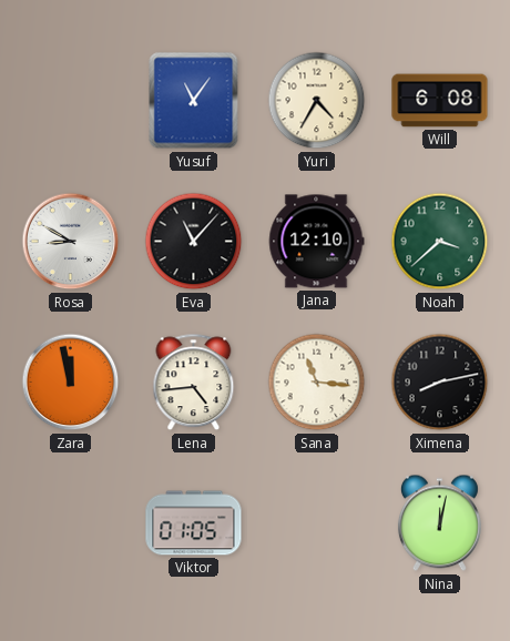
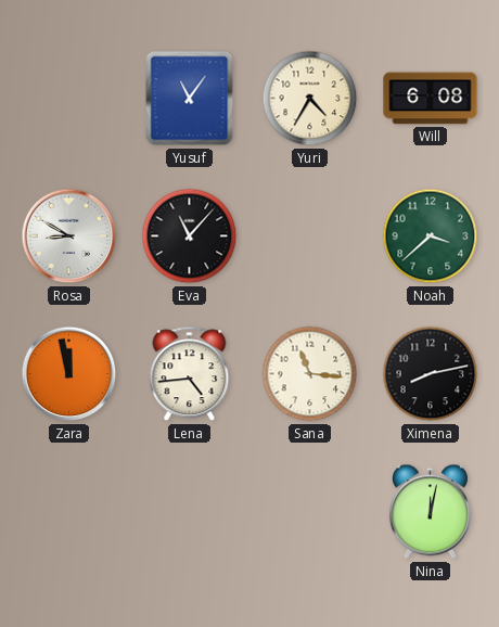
Jana: 12:10 -> none (316, 242)
Viktor: 01:05 -> none (194, 523)
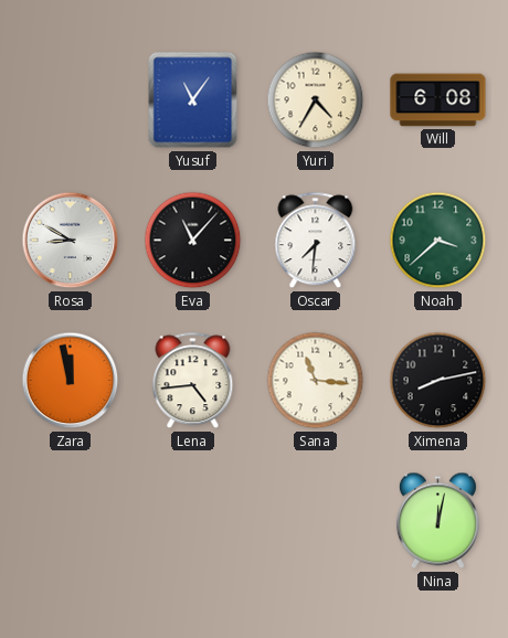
Oscar: none -> 7:31 (316, 241)
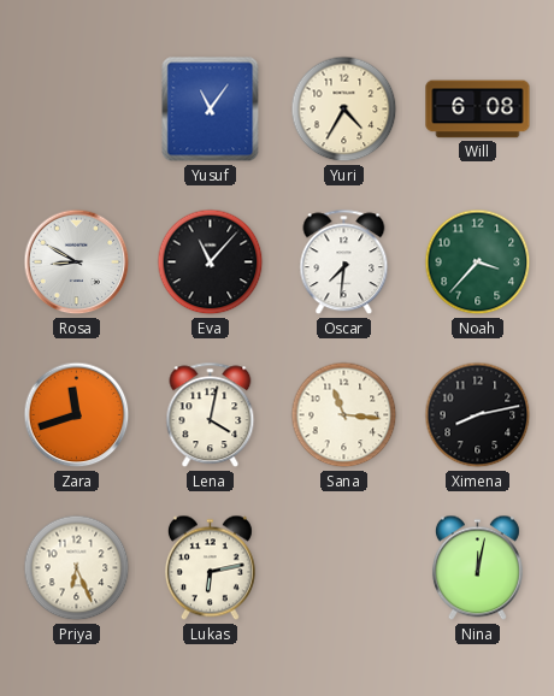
Noah: 3:38 -> 3:37 (478, 263)
Zara: 11:58 -> 11:42 (77, 415)
Lena: 4:44 -> 4:02 (211, 415)
Priya: none -> 6:26 (77, 568)
Lukas: none -> 6:13 (210, 568)
